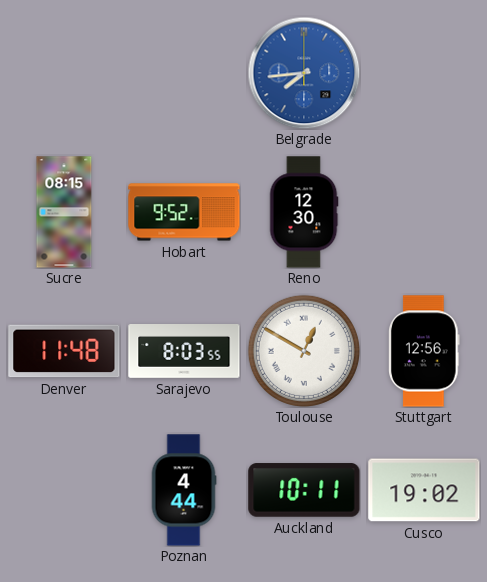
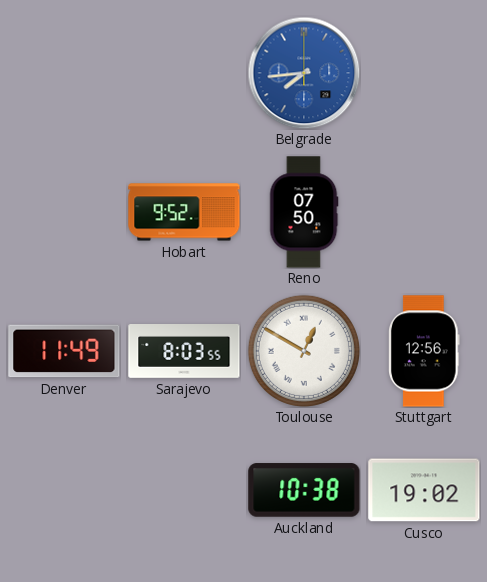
Sucre: 08:15 -> none (64, 212)
Reno: 12:30 -> 07:50 (304, 212)
Denver: 11:48 -> 11:49 (64, 351)
Poznan: 4:44 -> none (184, 490)
Auckland: 10:11 -> 10:38 (304, 490)
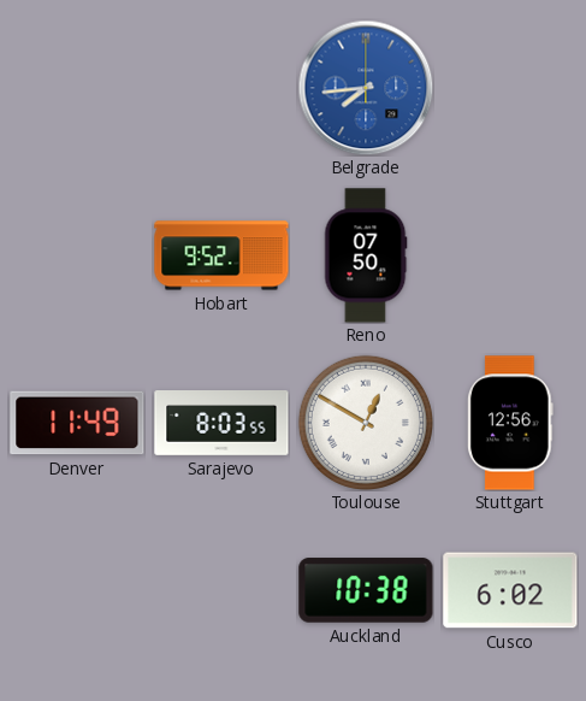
Cusco: 19:02 -> 6:02 (510, 590)
